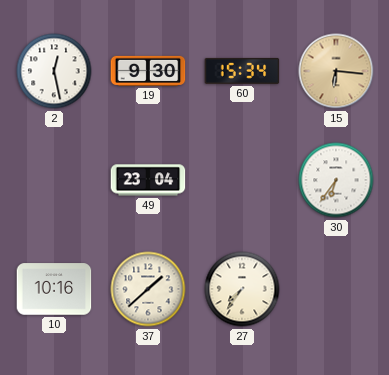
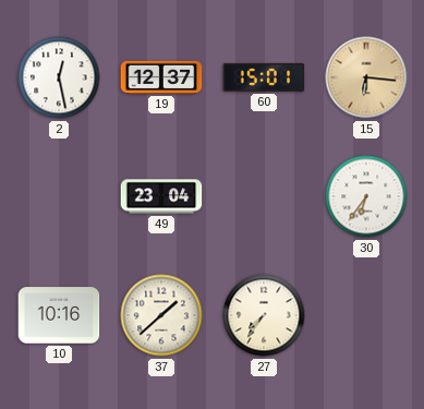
19: 9:30 -> 12:37 (161, 77)
60: 15:34 -> 15:01 (264, 77)
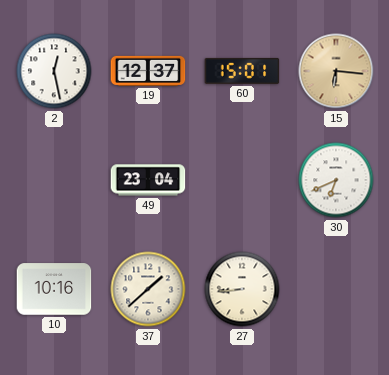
30: 6:36 -> 6:41 (336, 180)
27: 7:36 -> 8:44 (242, 289)
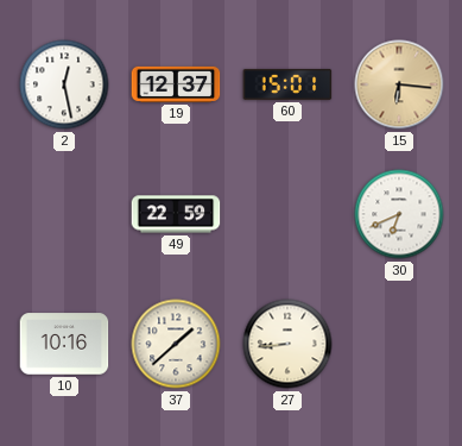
49: 23:04 -> 22:59 (176, 214)
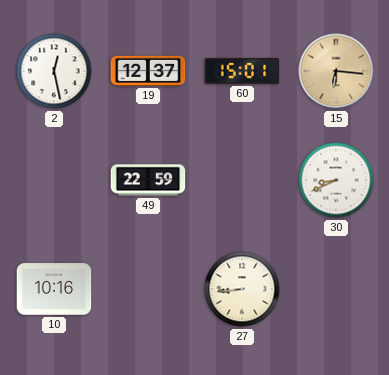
30: 6:41 -> 8:41 (336, 180)
37: 1:38 -> none (176, 344)
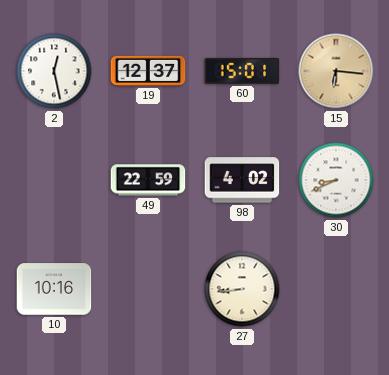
98: none -> 4:02 (242, 180)
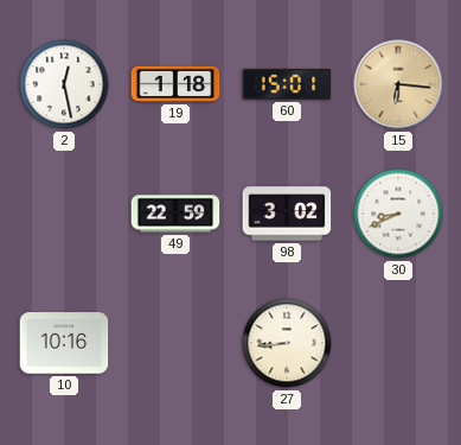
19: 12:37 -> 1:18 (175, 84)
98: 4:02 -> 3:02 (287, 214)
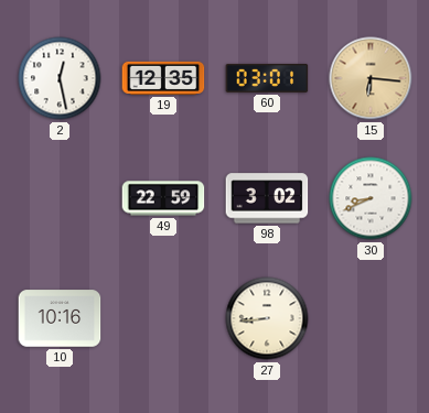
19: 1:18 -> 12:35 (163, 78)
60: 15:01 -> 03:01 (267, 78)
